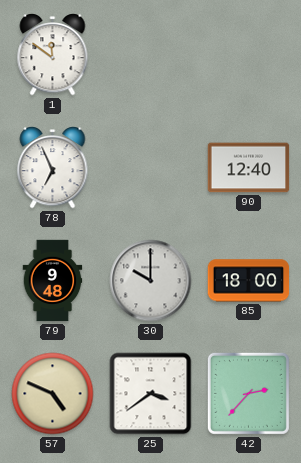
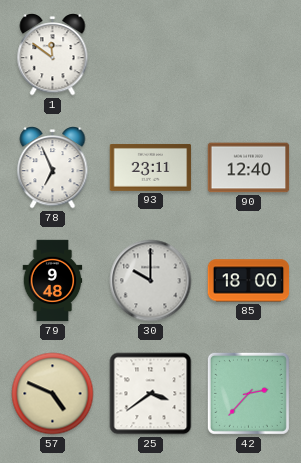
93: none -> 23:11 (151, 167)
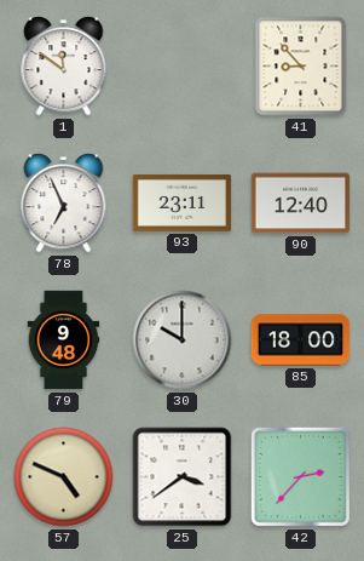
41: none -> 8:53 (301, 67)
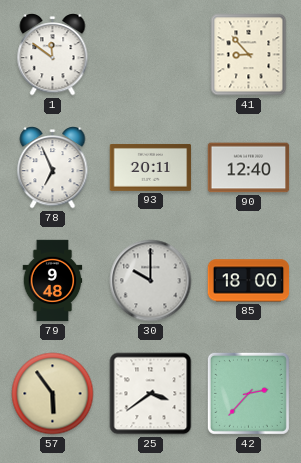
93: 23:11 -> 20:11 (151, 167)
57: 4:49 -> 5:54 (53, 394)
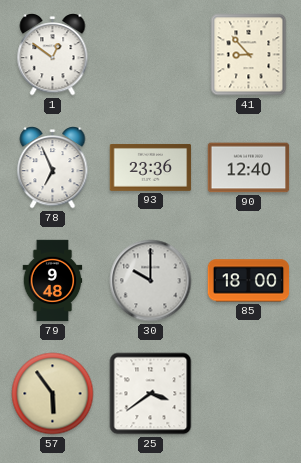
1: 11:51 -> 12:51 (53, 55)
93: 20:11 -> 23:36 (151, 167)
42: 2:37 -> none (248, 393)
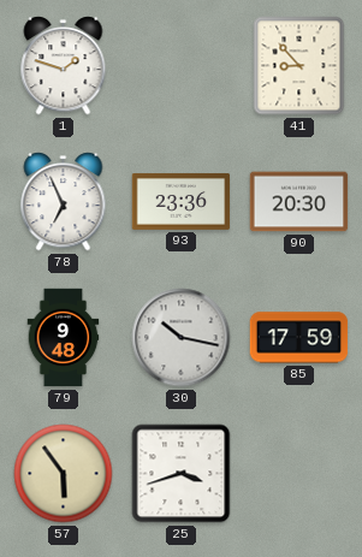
1: 12:51 -> 1:48 (64, 66)
90: 12:40 -> 20:30 (299, 202)
30: 10:00 -> 10:17 (182, 338)
85: 18:00 -> 17:59 (299, 338)
25: 3:39 -> 3:42 (182, 474)
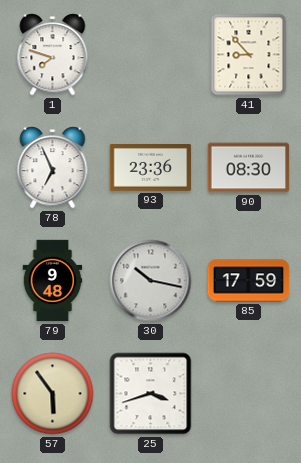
1: 1:48 -> 7:48 (53, 55)
90: 20:30 -> 08:30 (249, 168)
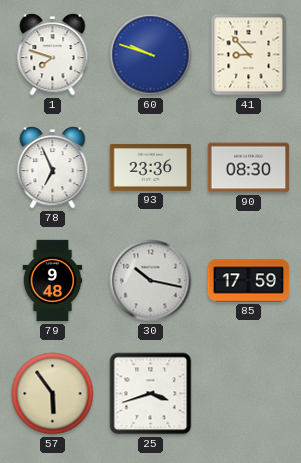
60: none -> 9:48 (151, 55)
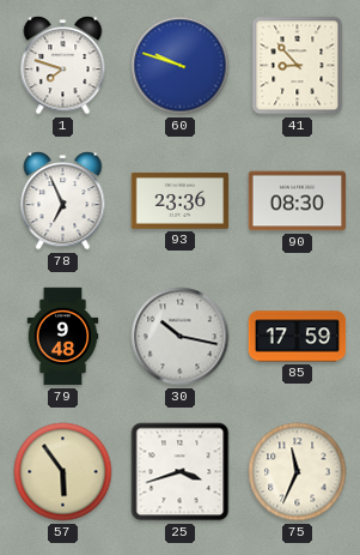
75: none -> 11:34 (298, 472)
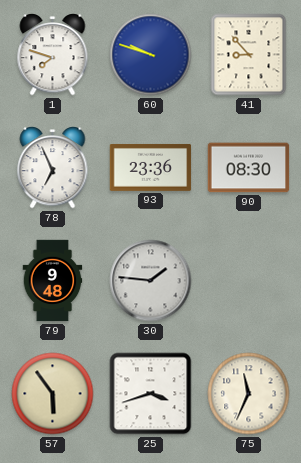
30: 10:17 -> 1:46 (151, 281)
85: 17:59 -> none (298, 337)
